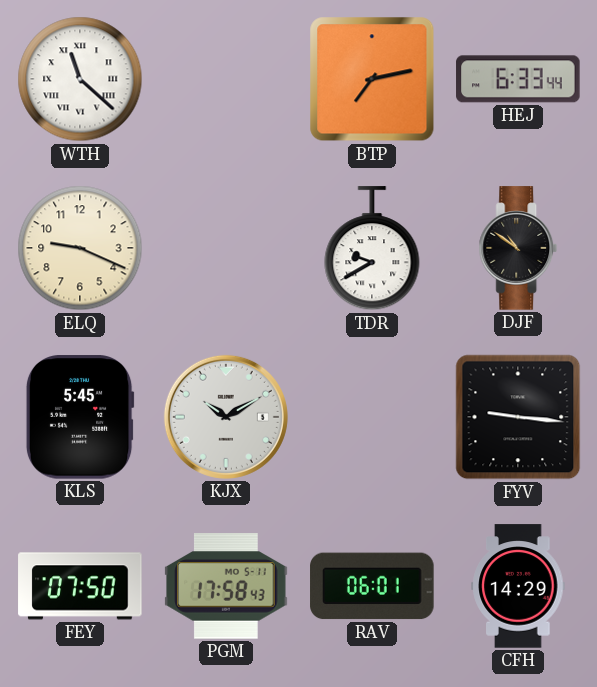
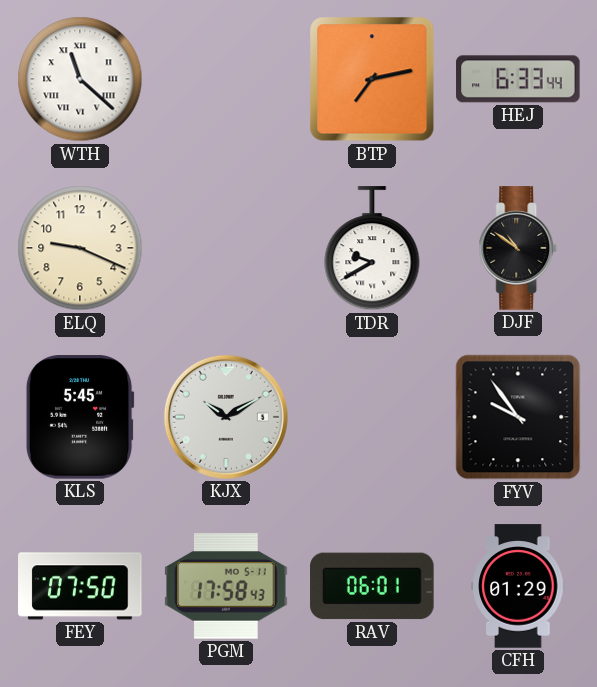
FYV: 9:16 -> 9:54 (518, 417)
CFH: 14:29 -> 01:29 (518, 586)
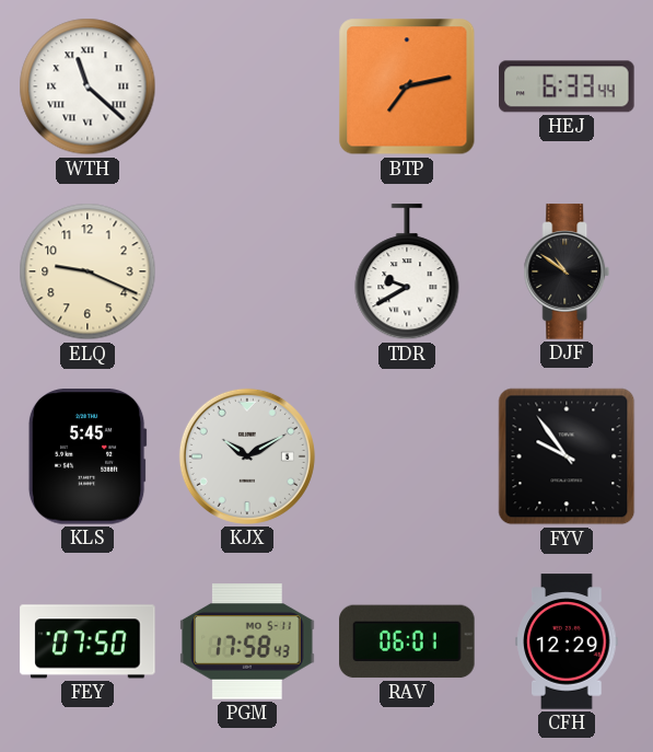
CFH: 01:29 -> 12:29 (567, 641)
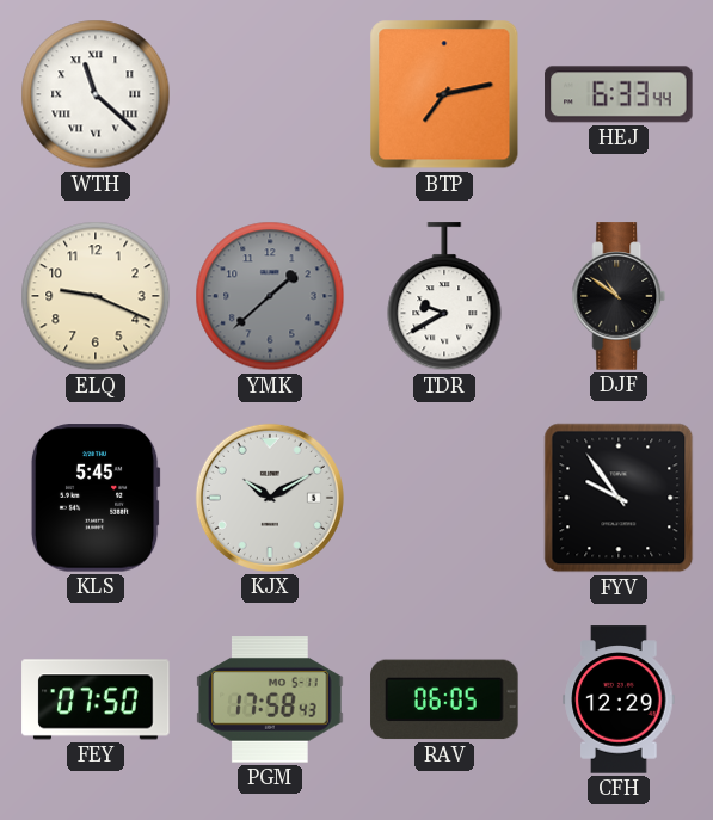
YMK: none -> 1:38 (270, 296)
RAV: 06:01 -> 06:05 (444, 699)
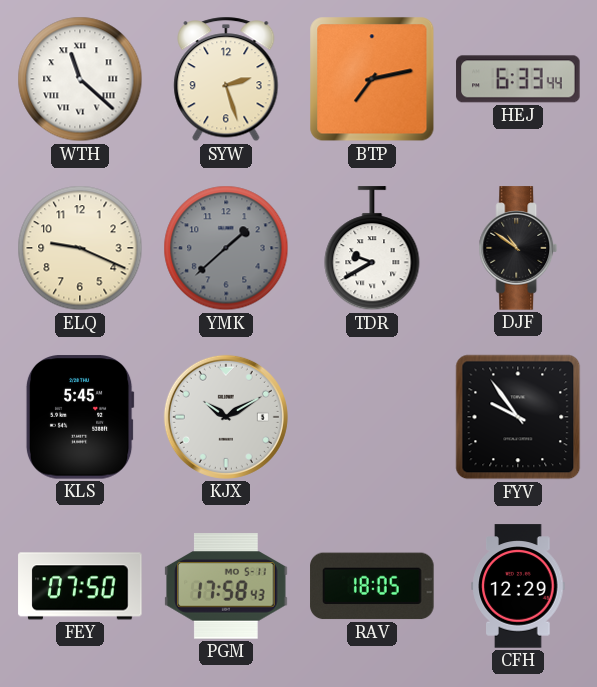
SYW: none -> 2:27 (226, 79)
RAV: 06:05 -> 18:05 (372, 586)
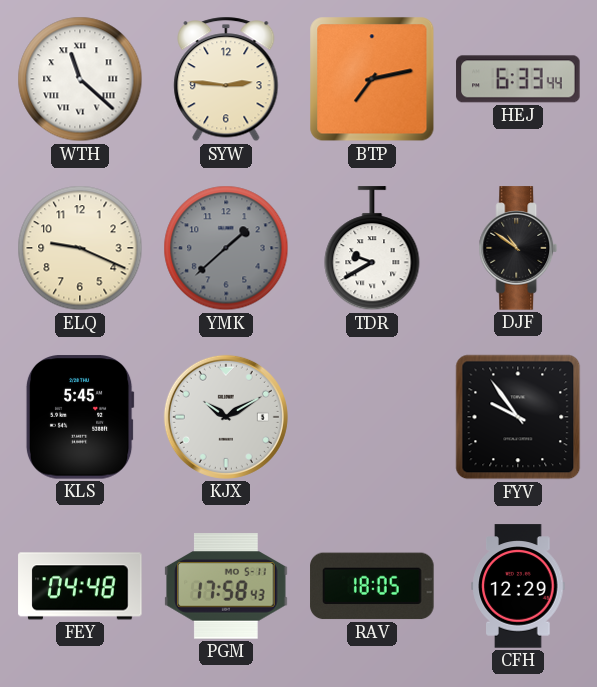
SYW: 2:27 -> 2:46 (226, 79)
FEY: 07:50 -> 04:48 (80, 586)
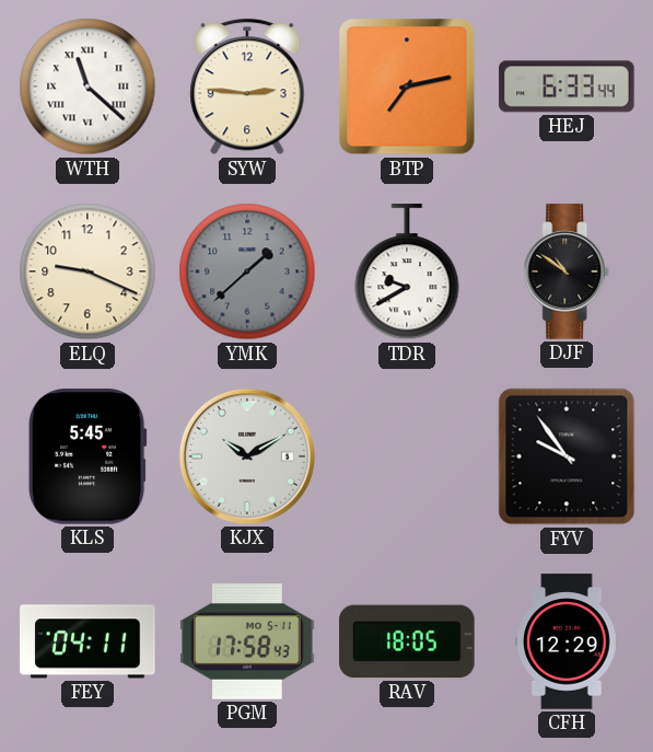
FEY: 04:48 -> 04:11 (88, 641)
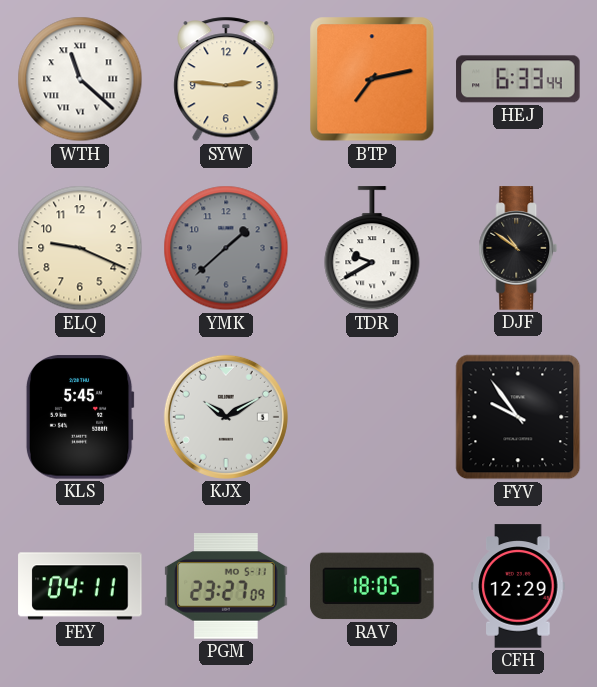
PGM: 17:58 -> 23:27 (226, 586)
